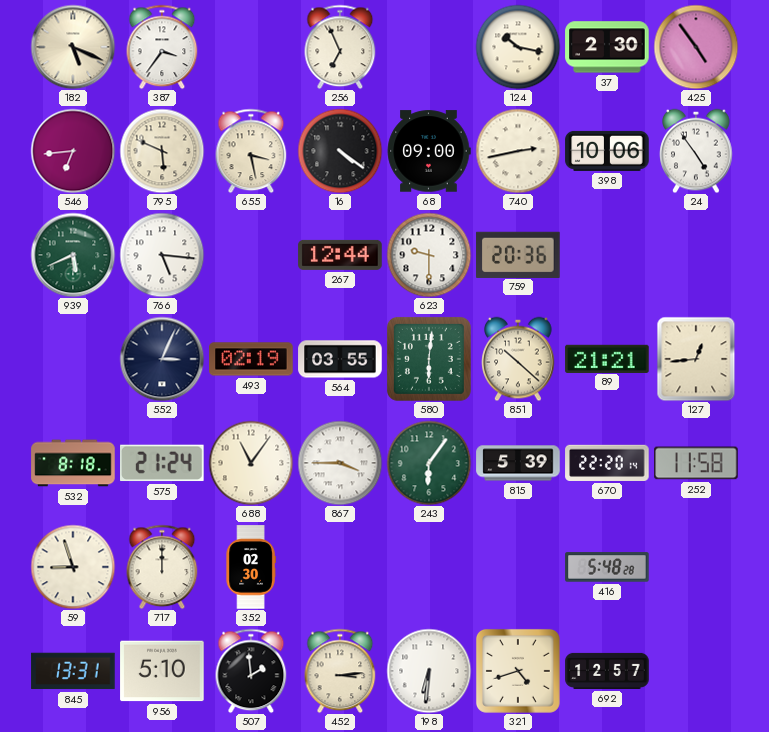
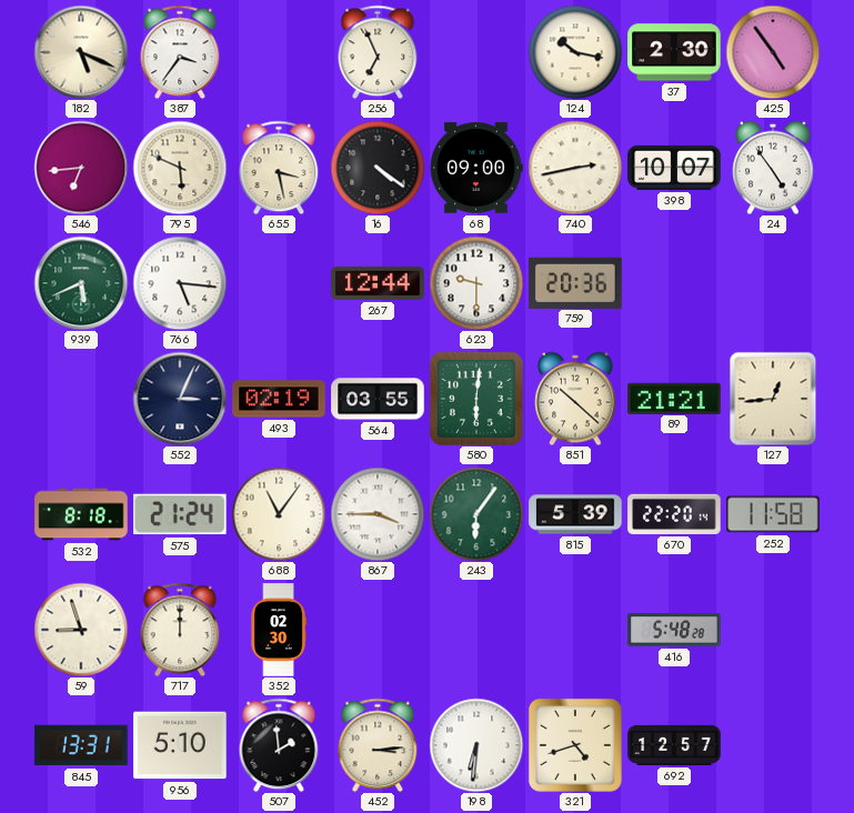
398: 10:06 -> 10:07 (674, 168)
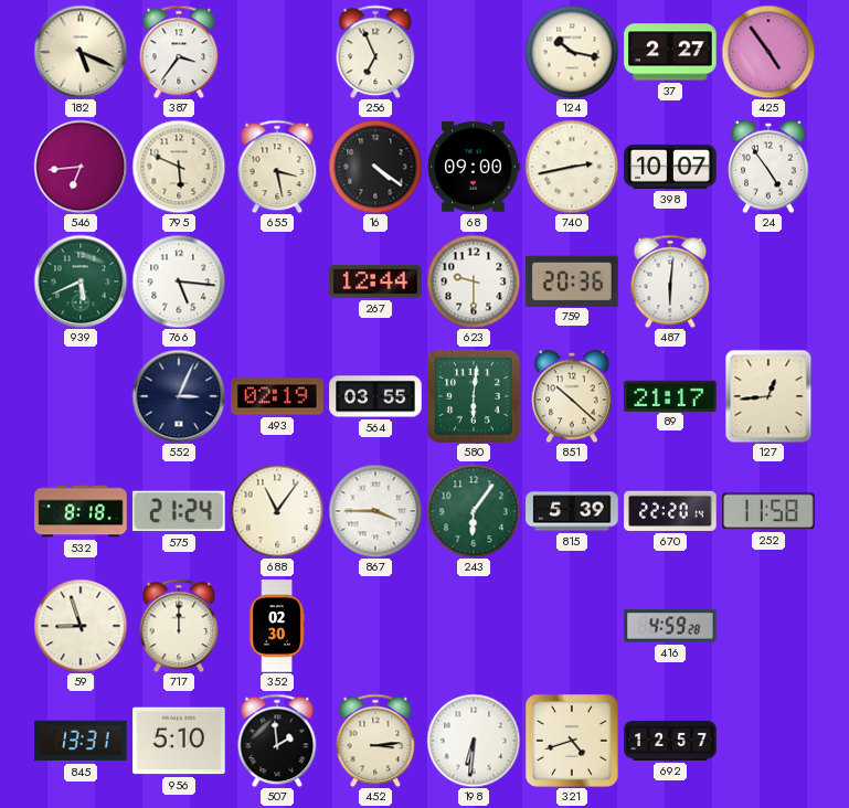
37: 2:30 -> 2:27 (670, 52)
487: none -> 6:01 (670, 281)
89: 21:21 -> 21:17 (670, 395)
416: 5:48 -> 4:59 (670, 626)
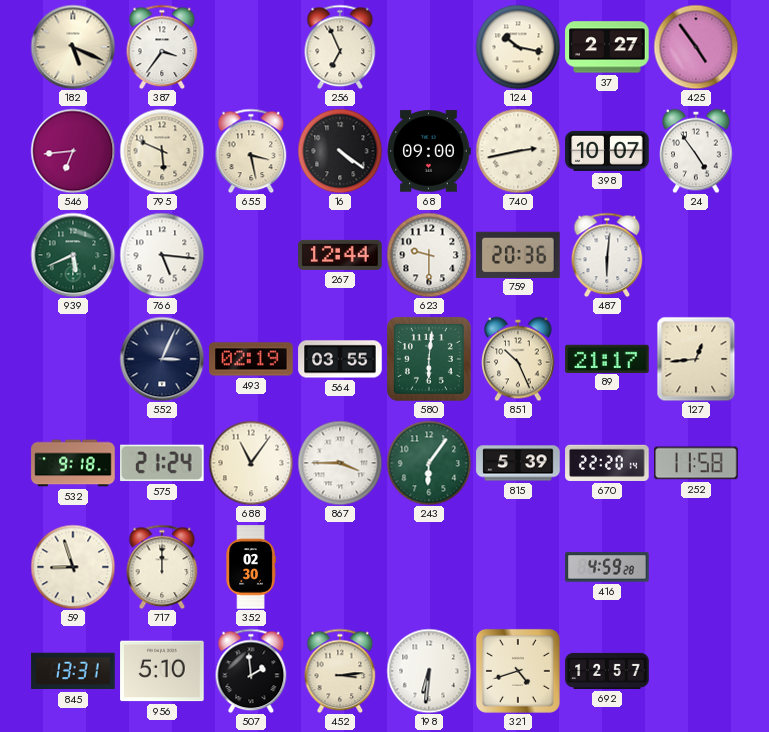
851: 10:22 -> 10:26 (518, 359)
532: 8:18 -> 9:18 (73, 463)
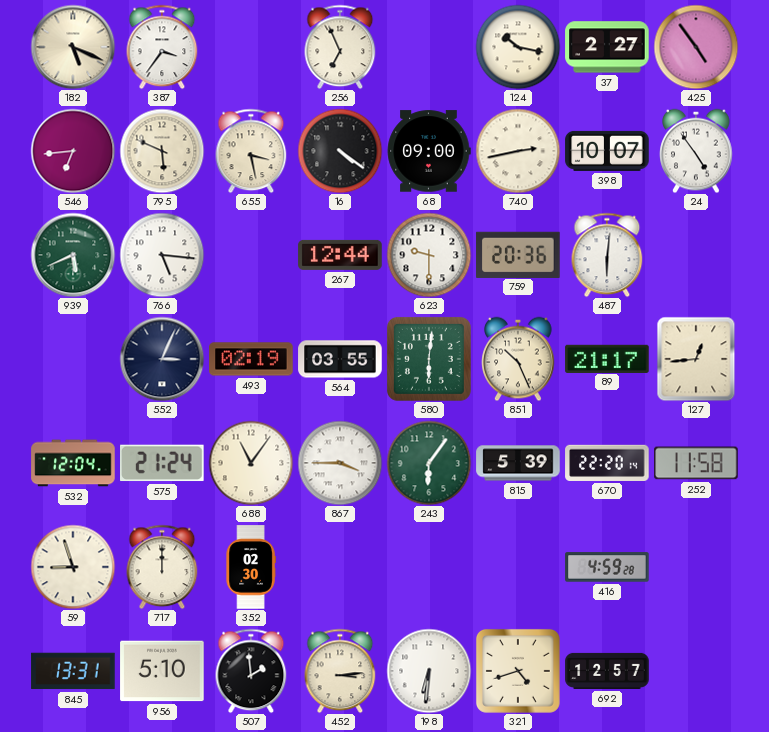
532: 9:18 -> 12:04 (73, 463)
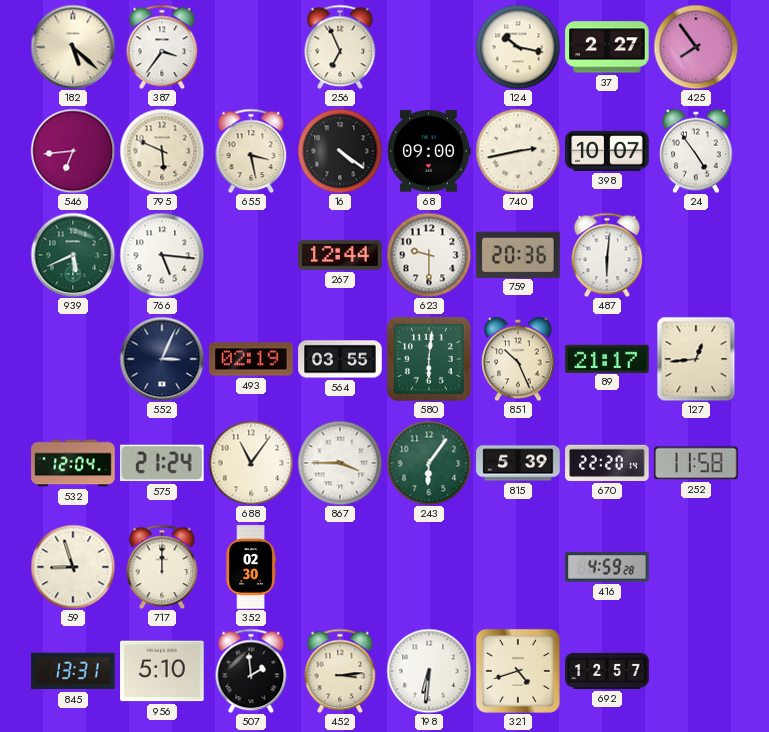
182: 5:19 -> 5:22 (73, 47)
425: 4:54 -> 7:54 (696, 47)
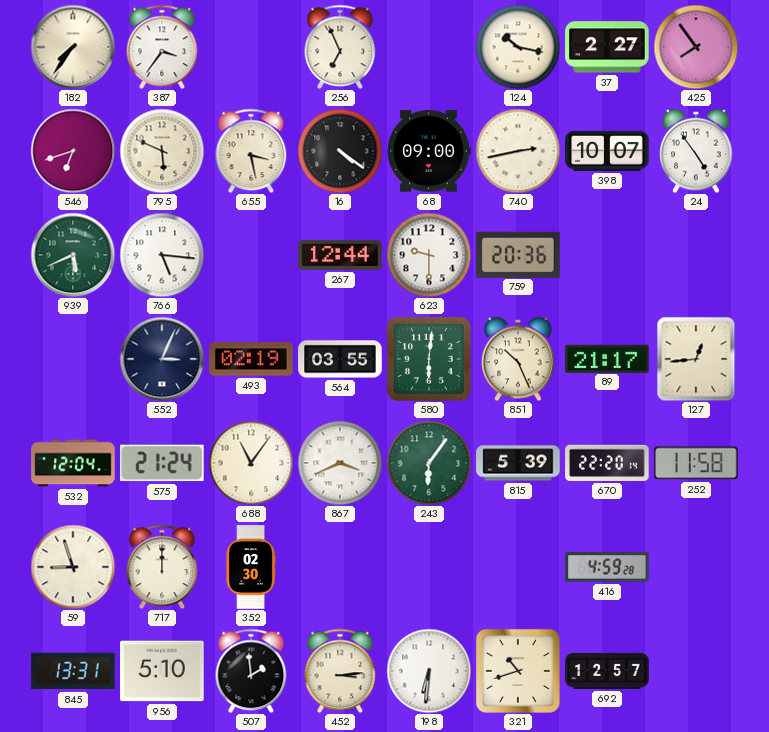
182: 5:22 -> 7:36 (73, 47)
546: 6:44 -> 6:42 (73, 151)
487: 6:01 -> none (607, 255)
867: 3:45 -> 3:41 (340, 463)
321: 4:42 -> 10:42 (518, 671)
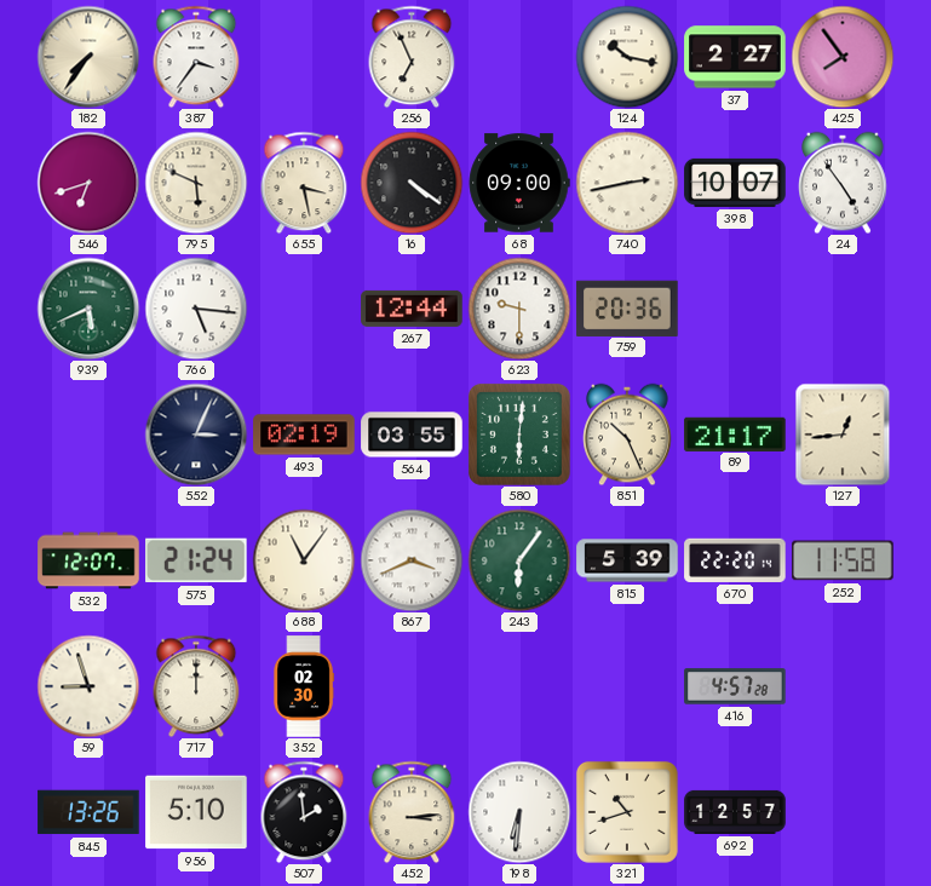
532: 12:04 -> 12:07 (88, 560)
416: 4:59 -> 4:57 (735, 686)
845: 13:31 -> 13:26 (88, 812)
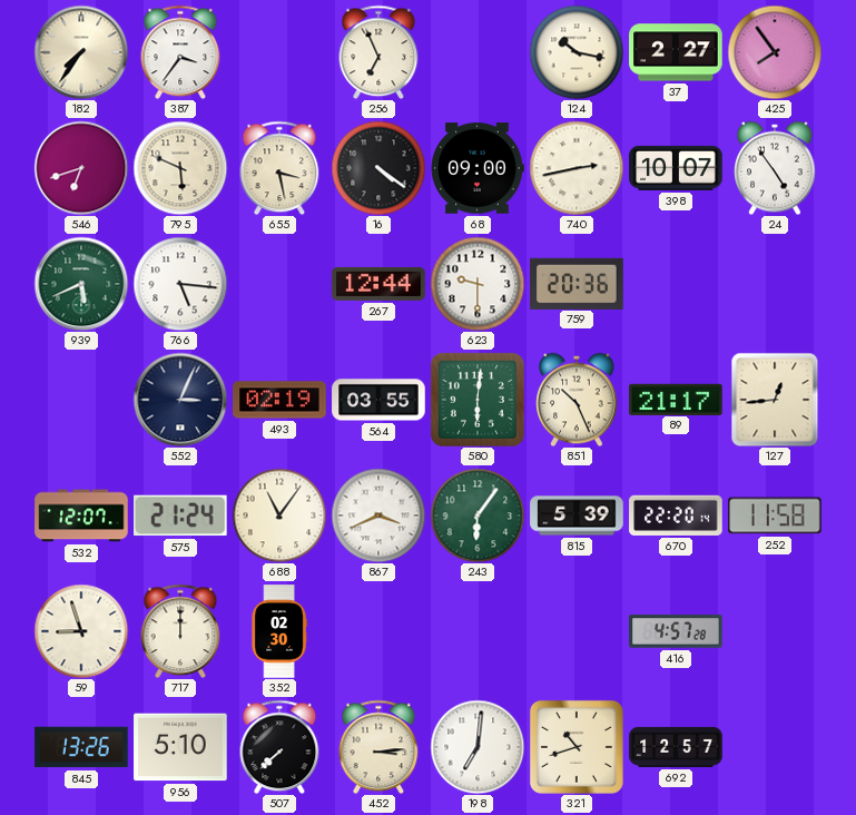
507: 1:59 -> 7:38 (279, 747)
198: 6:31 -> 7:01 (478, 747)
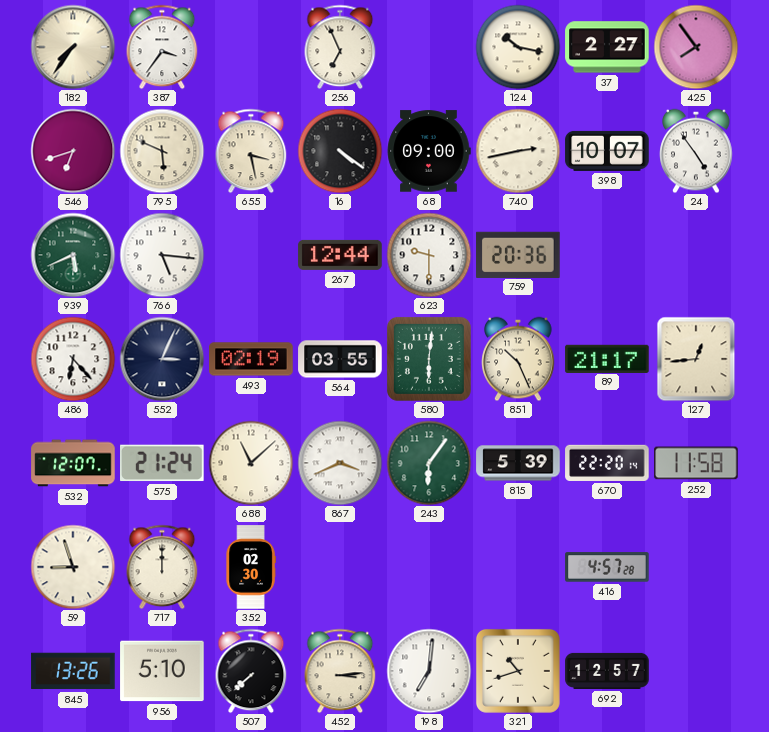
486: none -> 6:23 (73, 359)
688: 11:06 -> 11:08 (251, 463)
